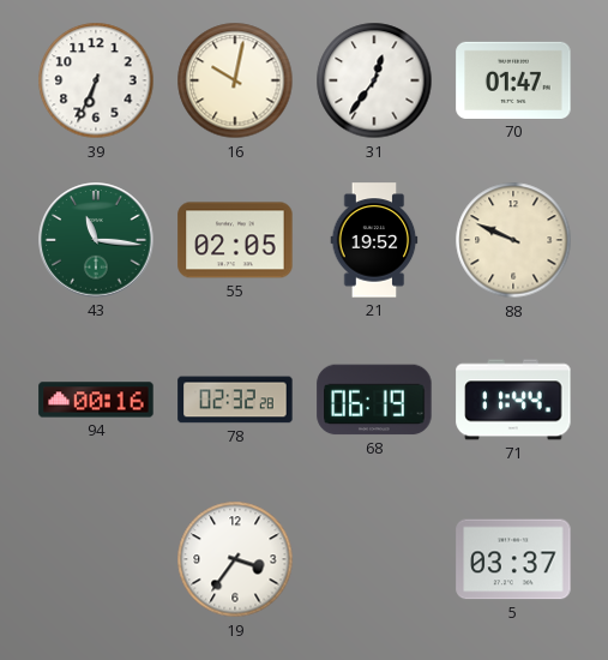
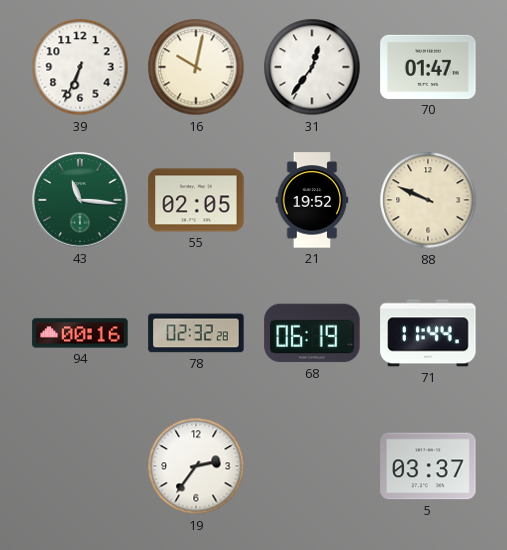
19: 3:36 -> 2:36 (196, 466)
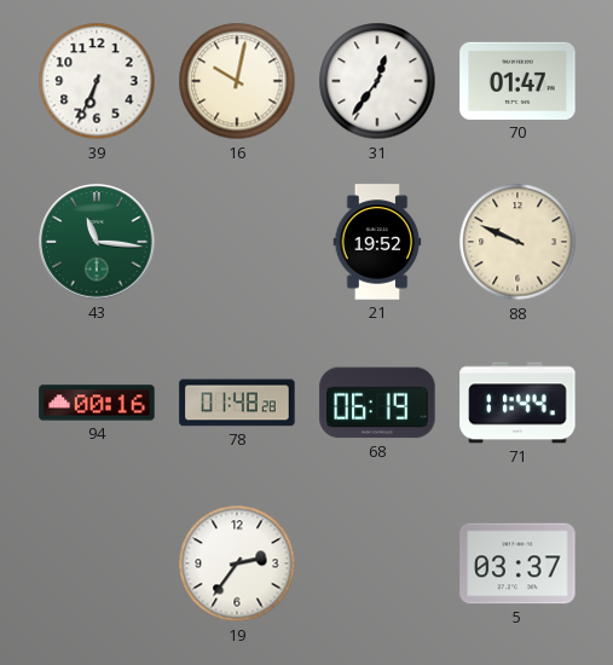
55: 02:05 -> none (196, 200)
78: 02:32 -> 01:48 (237, 403)
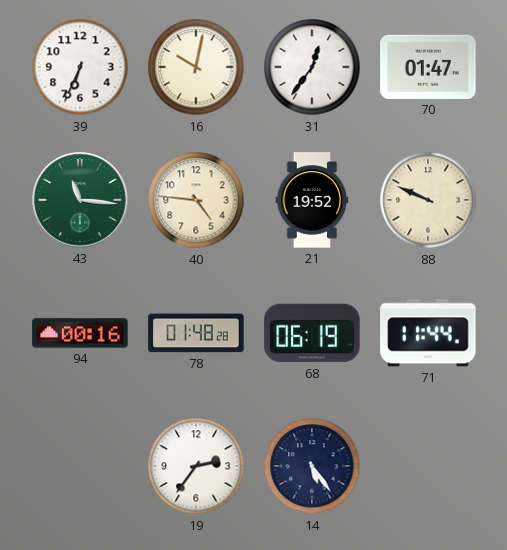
40: none -> 4:46 (196, 200)
14: none -> 5:24 (312, 466)
5: 03:37 -> none (517, 563)
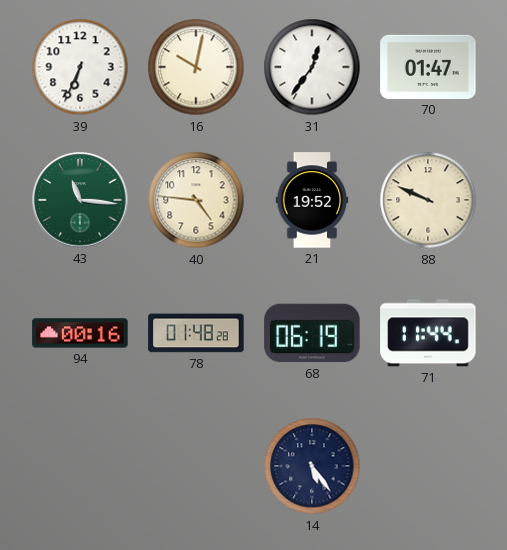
19: 2:36 -> none (196, 466)
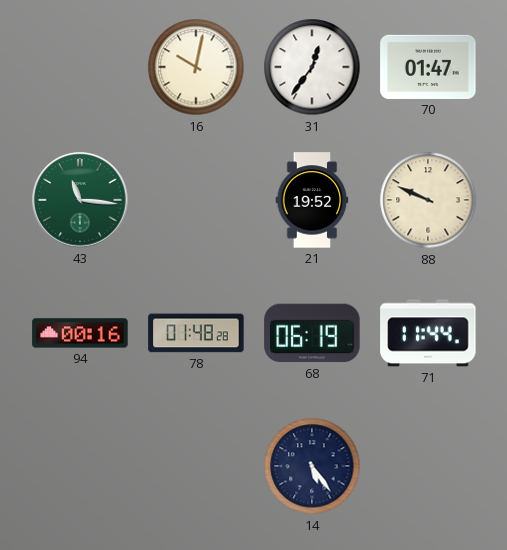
39: 6:34 -> none (80, 67)
40: 4:46 -> none (196, 200)
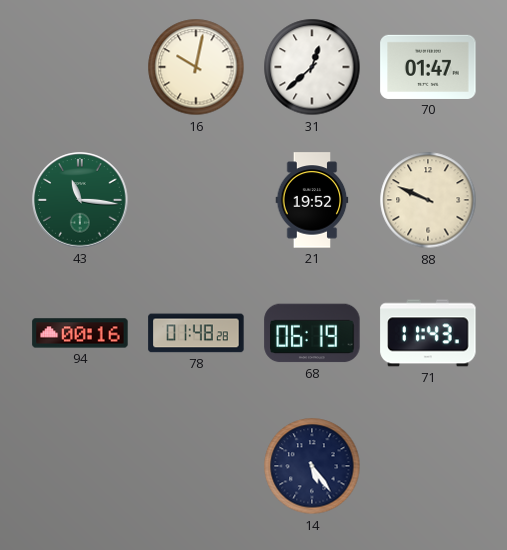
31: 12:36 -> 12:38 (312, 67)
71: 11:44 -> 11:43 (428, 333)
